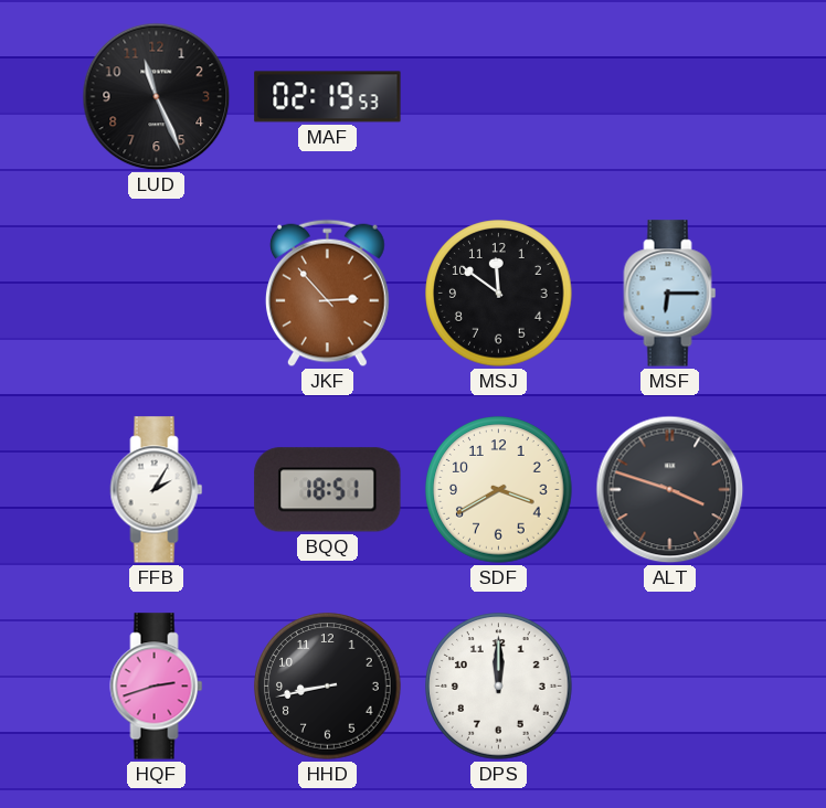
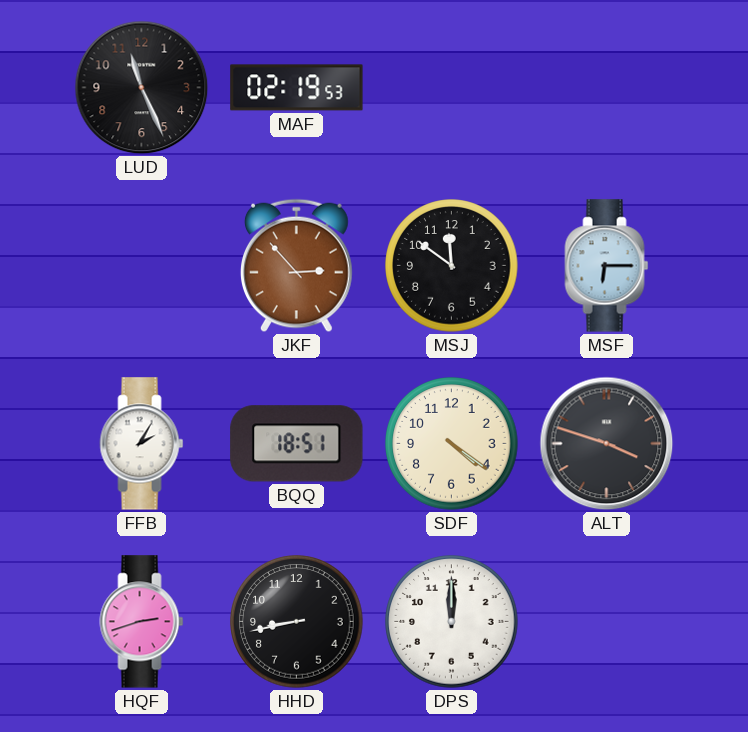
SDF: 3:40 -> 4:21 (452, 444)
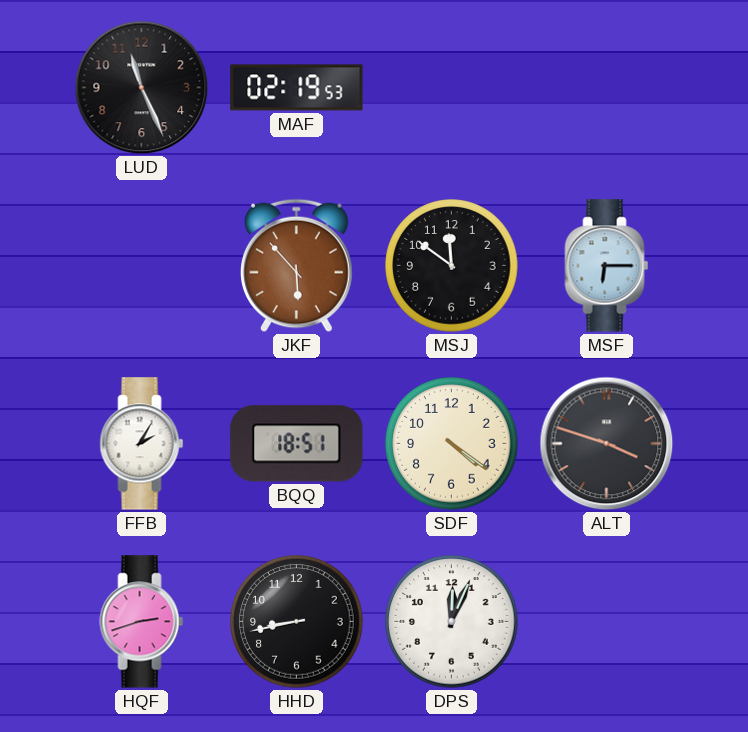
JKF: 2:53 -> 5:53 (296, 266)
DPS: 12:00 -> 12:04 (452, 622)
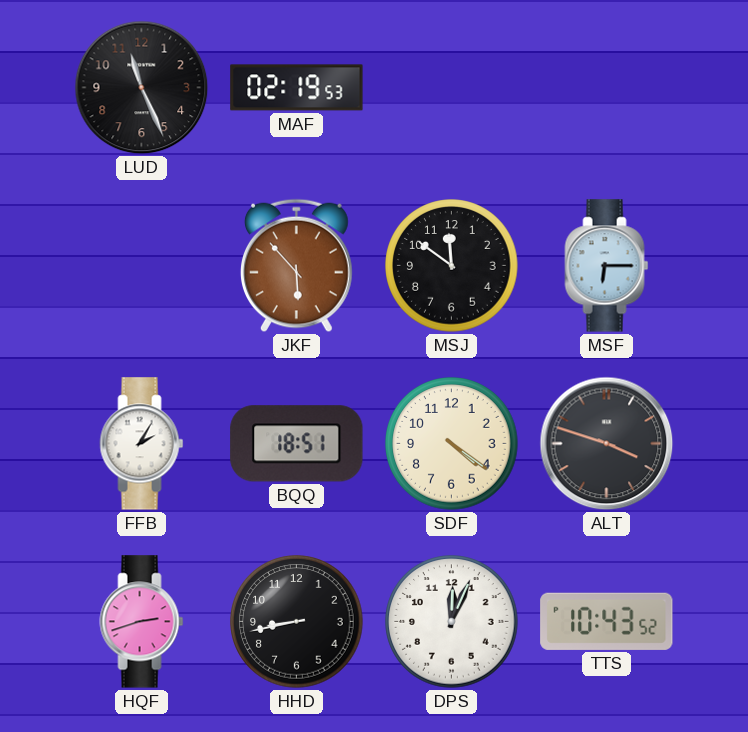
TTS: none -> 10:43 (607, 621)
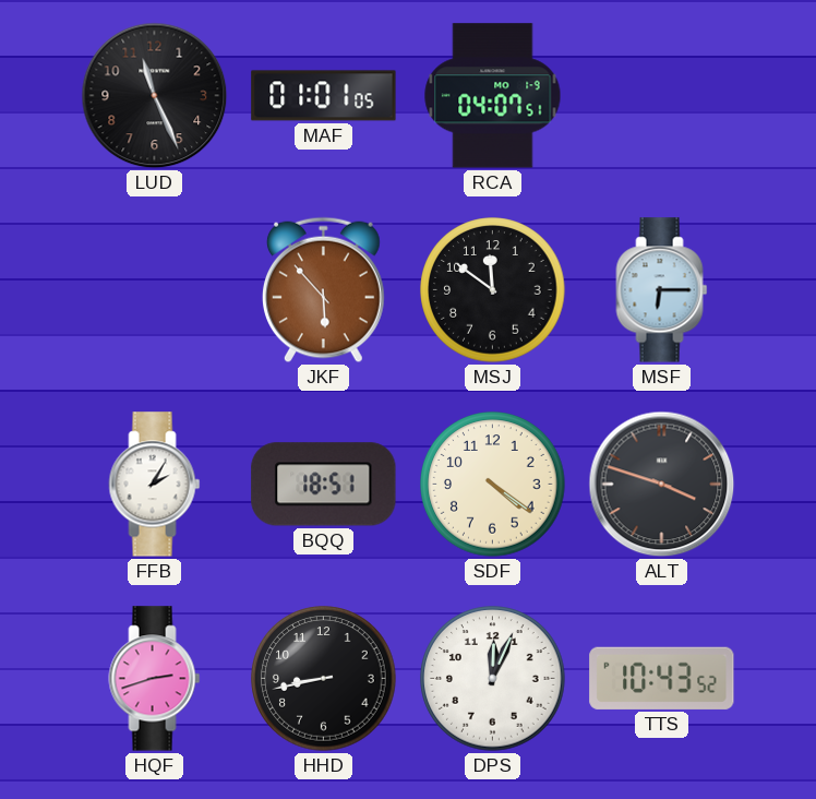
MAF: 02:19 -> 01:01 (324, 96)
RCA: none -> 04:07 (493, 96)
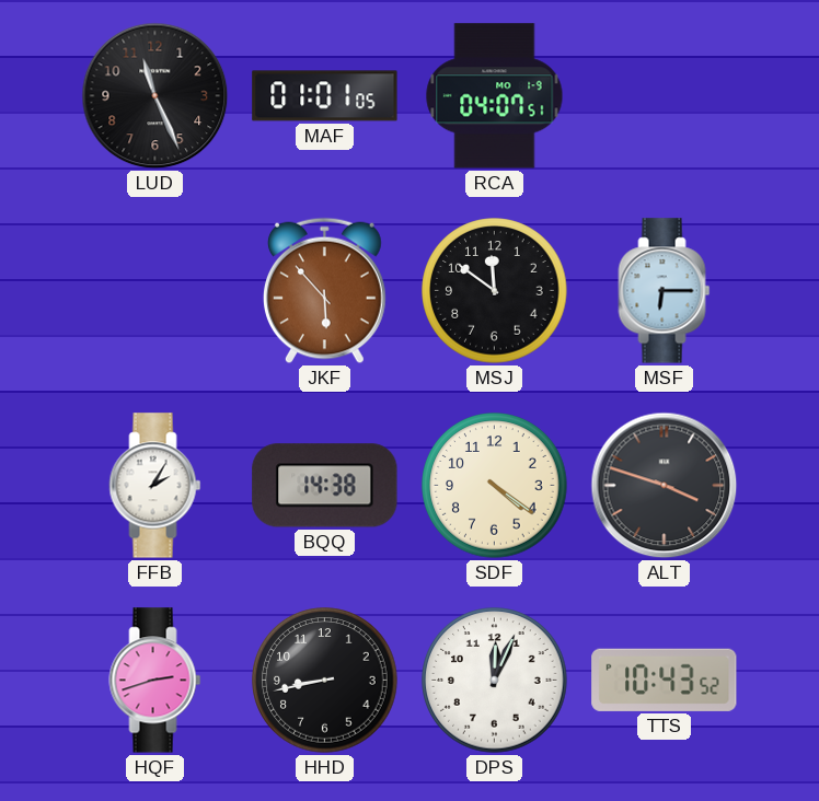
BQQ: 18:51 -> 14:38 (325, 486)
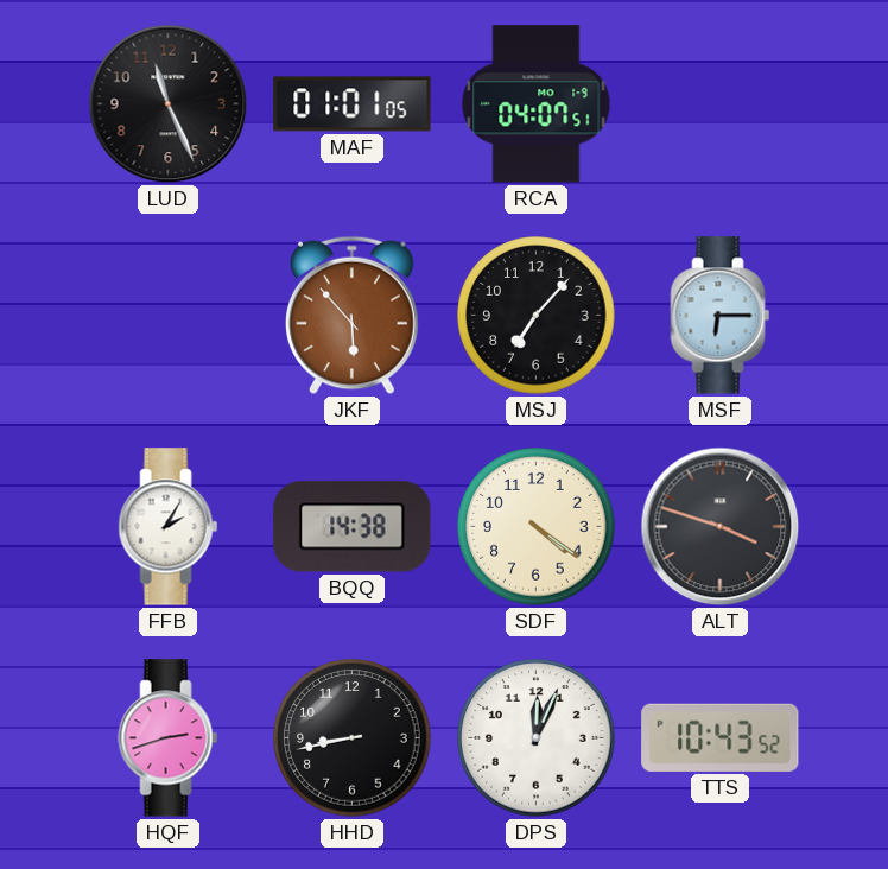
MSJ: 11:51 -> 7:07 (537, 316)
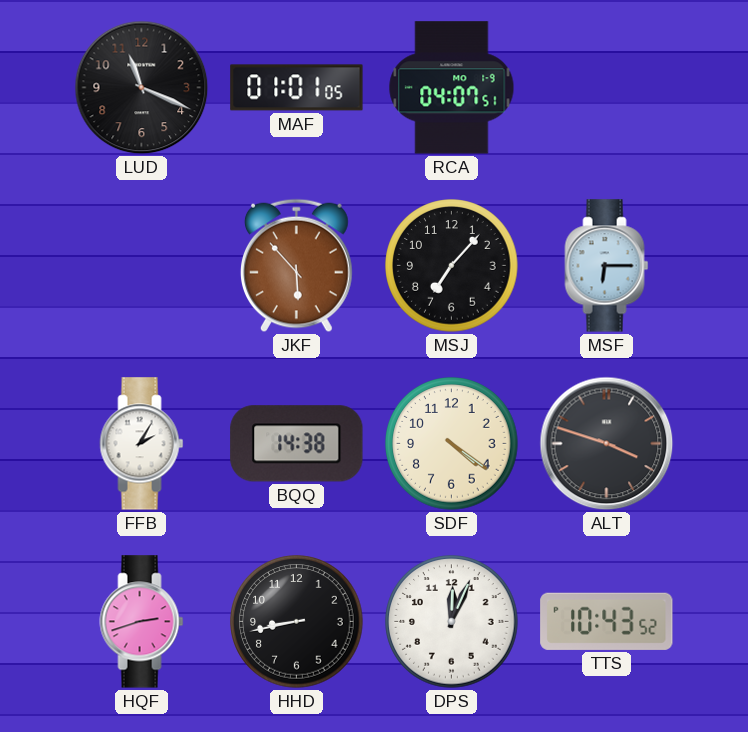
LUD: 11:26 -> 11:19 (142, 88)
